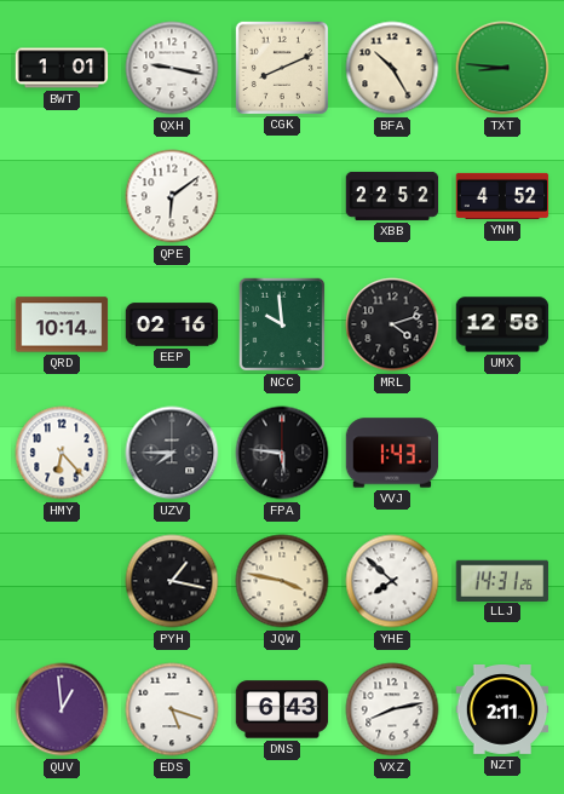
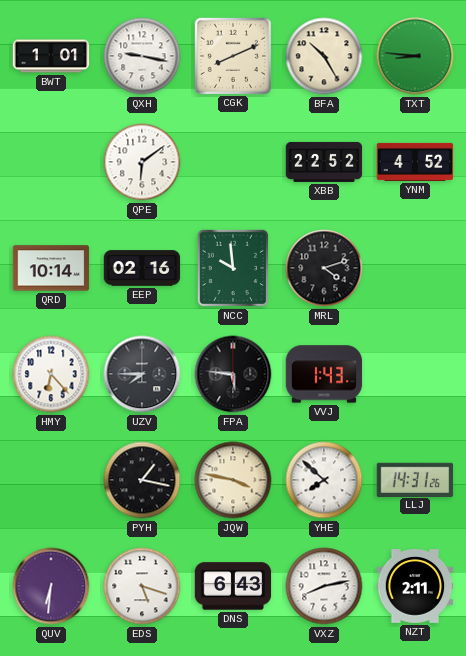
UMX: 12:58 -> none (502, 324)
QUV: 12:59 -> 6:31 (51, 586)
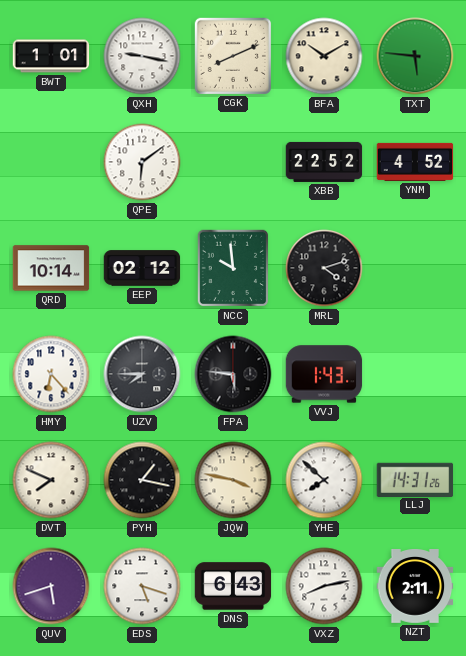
BFA: 10:25 -> 10:10 (324, 56)
TXT: 8:46 -> 5:46 (415, 56)
EEP: 02:16 -> 02:12 (142, 268)
DVT: none -> 7:49 (51, 480)
QUV: 6:31 -> 5:42 (51, 586)
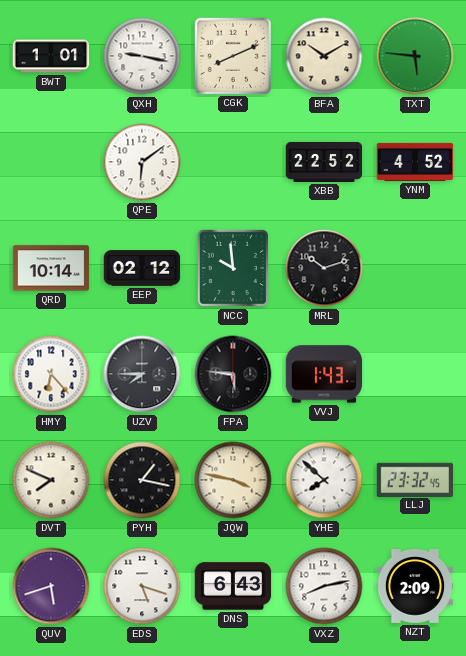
MRL: 4:12 -> 10:12 (324, 268)
LLJ: 14:31 -> 23:32 (415, 479)
NZT: 2:11 -> 2:09 (415, 586)
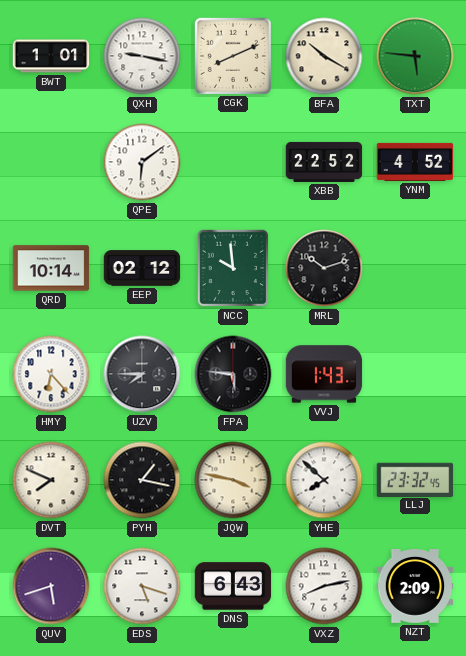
BFA: 10:10 -> 10:20 (324, 56)
